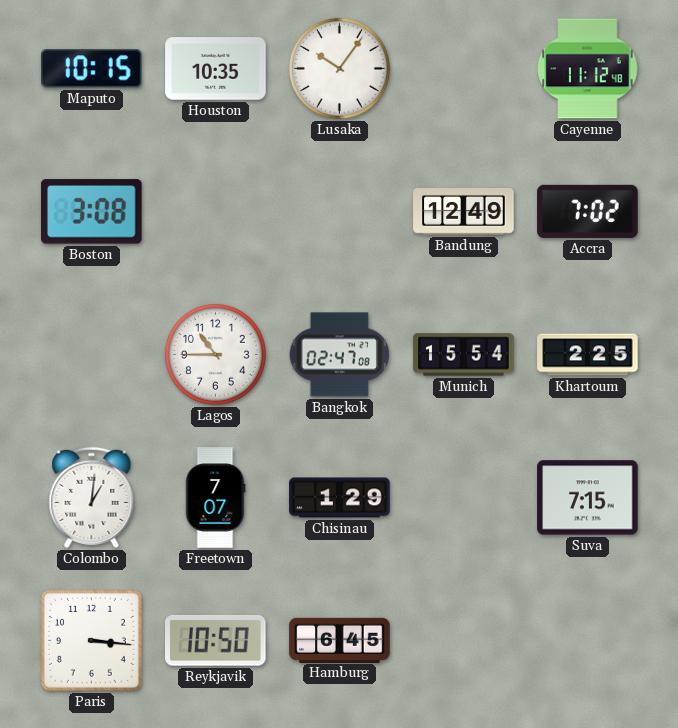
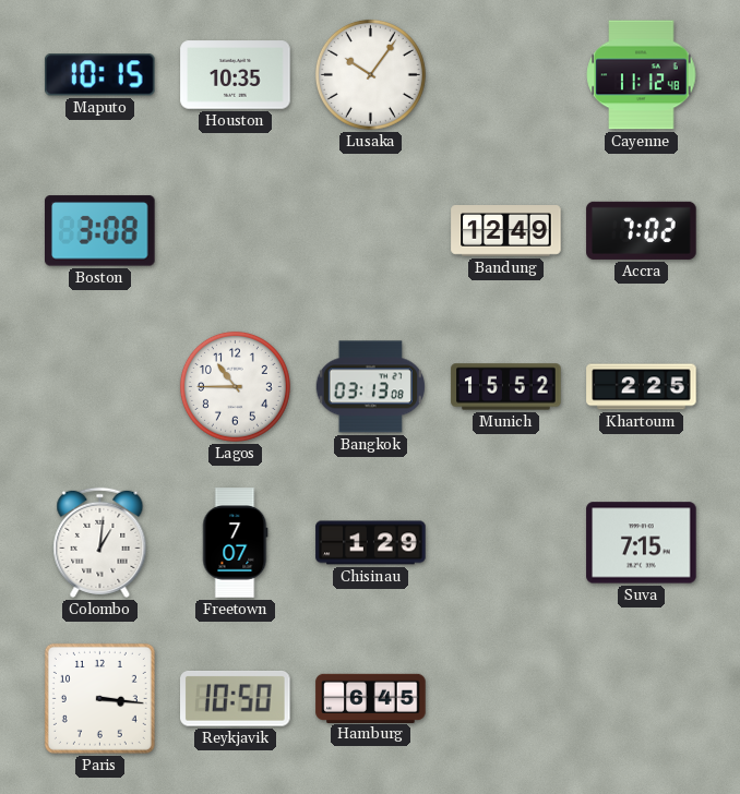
Bangkok: 02:47 -> 03:13 (370, 387)
Munich: 15:54 -> 15:52 (506, 387)
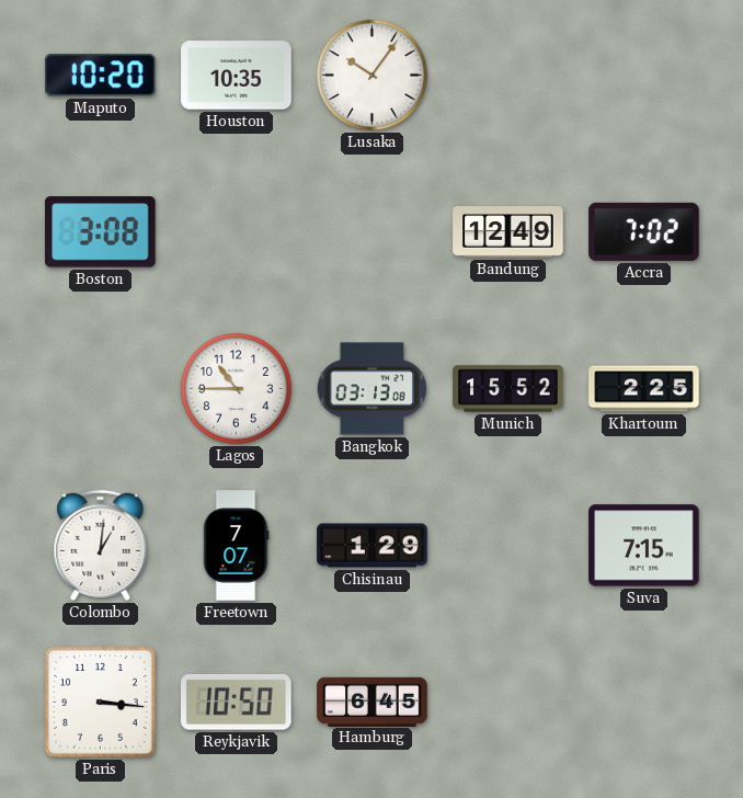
Maputo: 10:15 -> 10:20 (101, 76)
Cayenne: 11:12 -> none (642, 75)
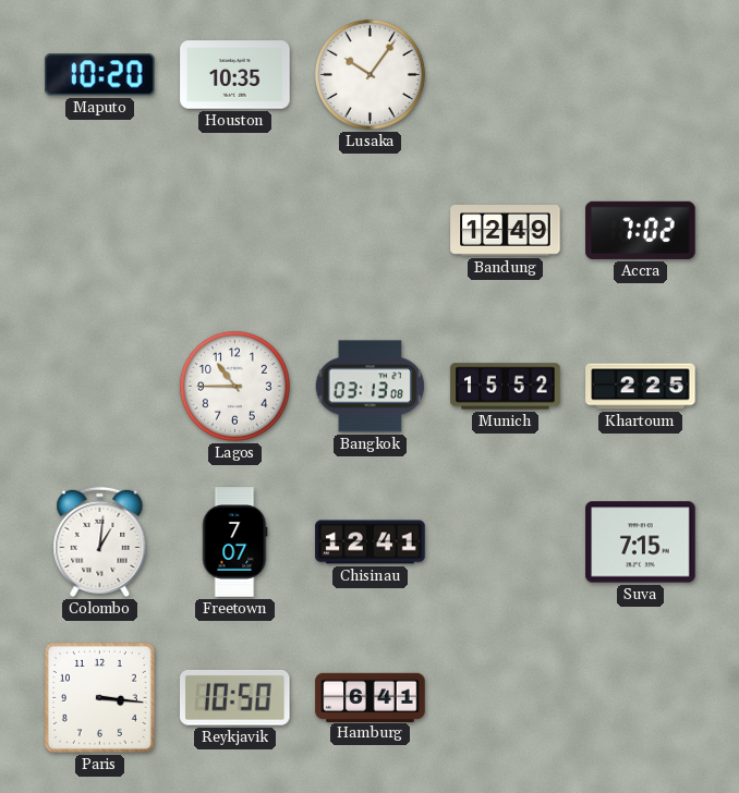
Boston: 3:08 -> none (101, 232)
Chisinau: 1:29 -> 12:41 (371, 542)
Hamburg: 6:45 -> 6:41 (371, 697)
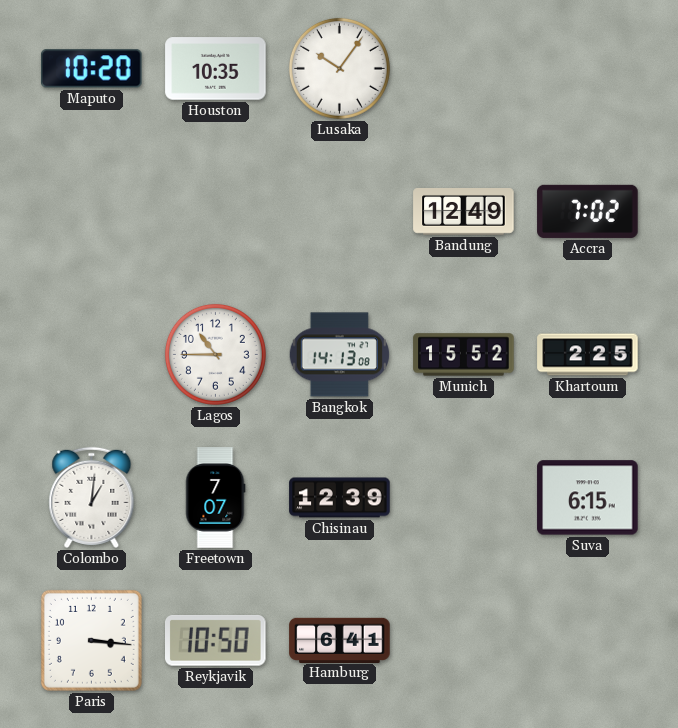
Bangkok: 03:13 -> 14:13 (339, 355)
Chisinau: 12:41 -> 12:39 (340, 498)
Suva: 7:15 -> 6:15 (588, 498)
